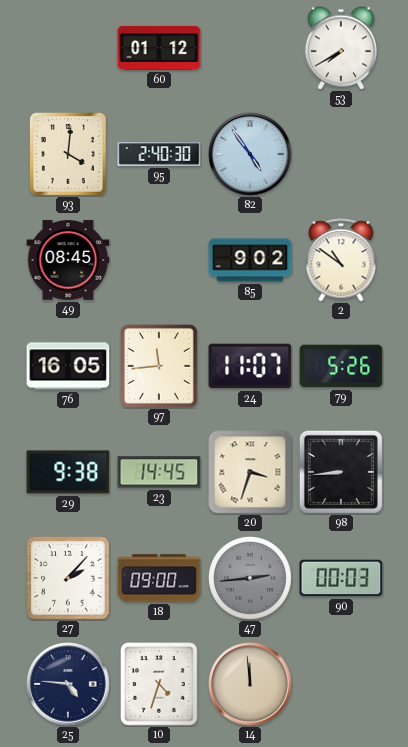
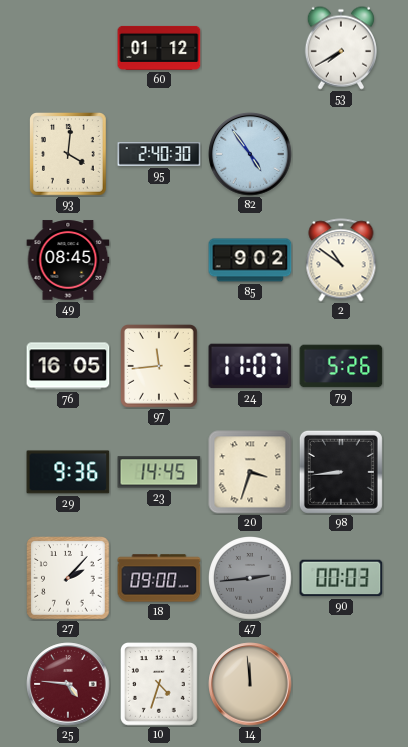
29: 9:38 -> 9:36 (68, 472)
25 dial: navy -> burgundy (68, 684)
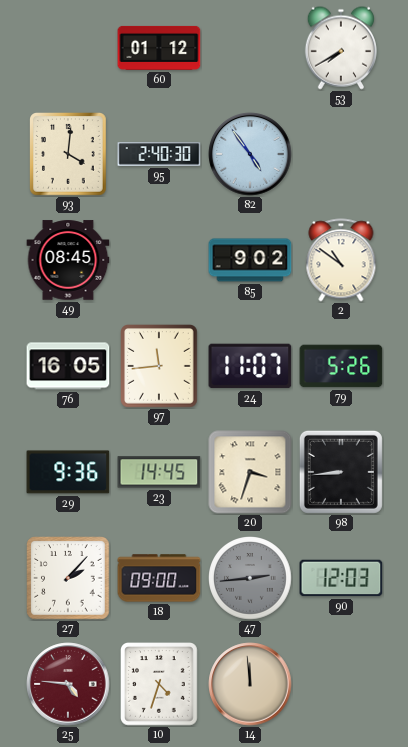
90: 00:03 -> 12:03 (341, 578)
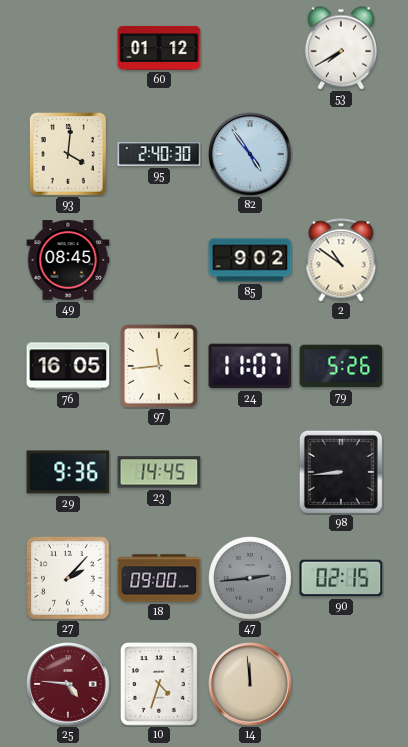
20: 3:33 -> none (250, 472)
90: 12:03 -> 02:15 (341, 578)
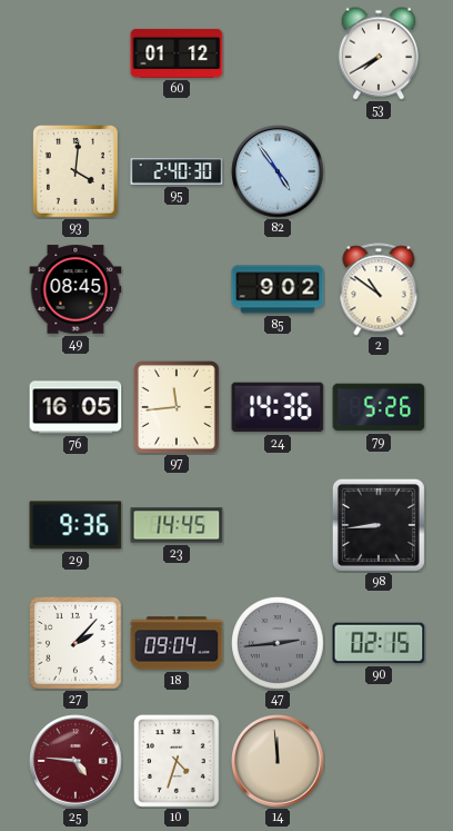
24: 11:07 -> 14:36 (278, 407)
18: 09:00 -> 09:04 (177, 643)
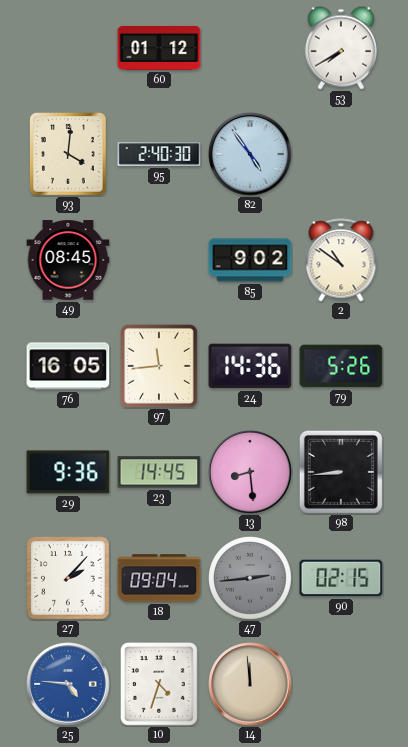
13: none -> 8:29 (250, 472)
25 dial: burgundy -> blue (68, 684)
